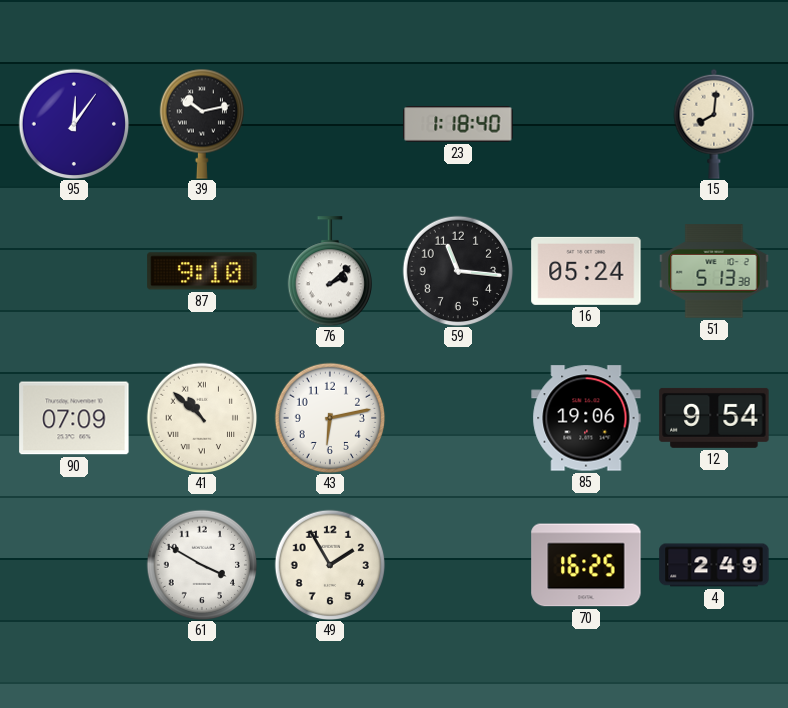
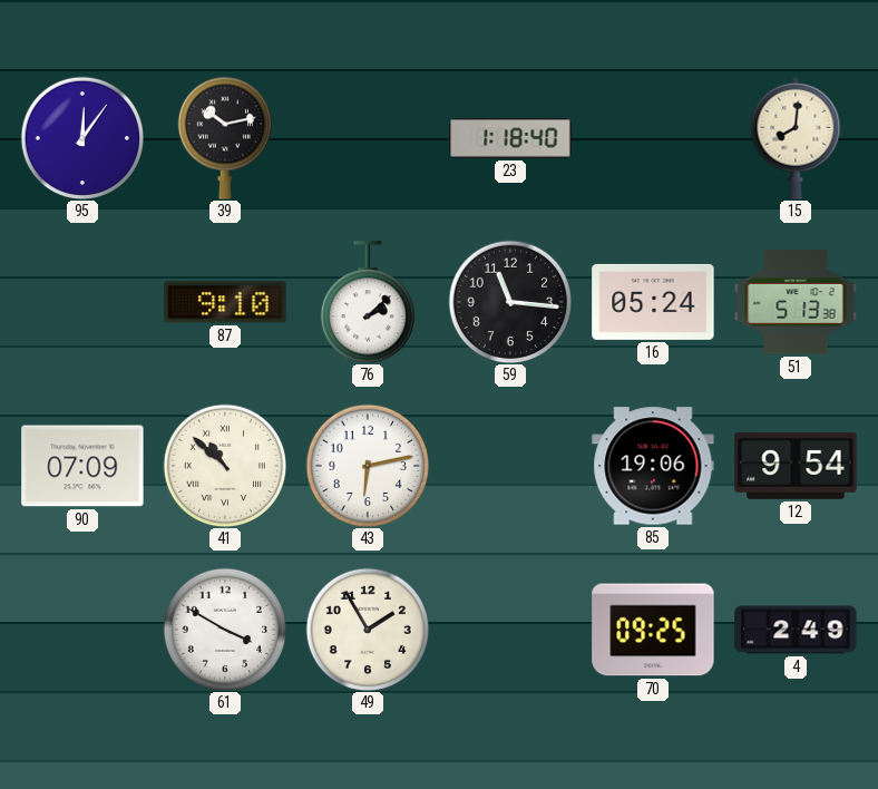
70: 16:25 -> 09:25 (653, 630)
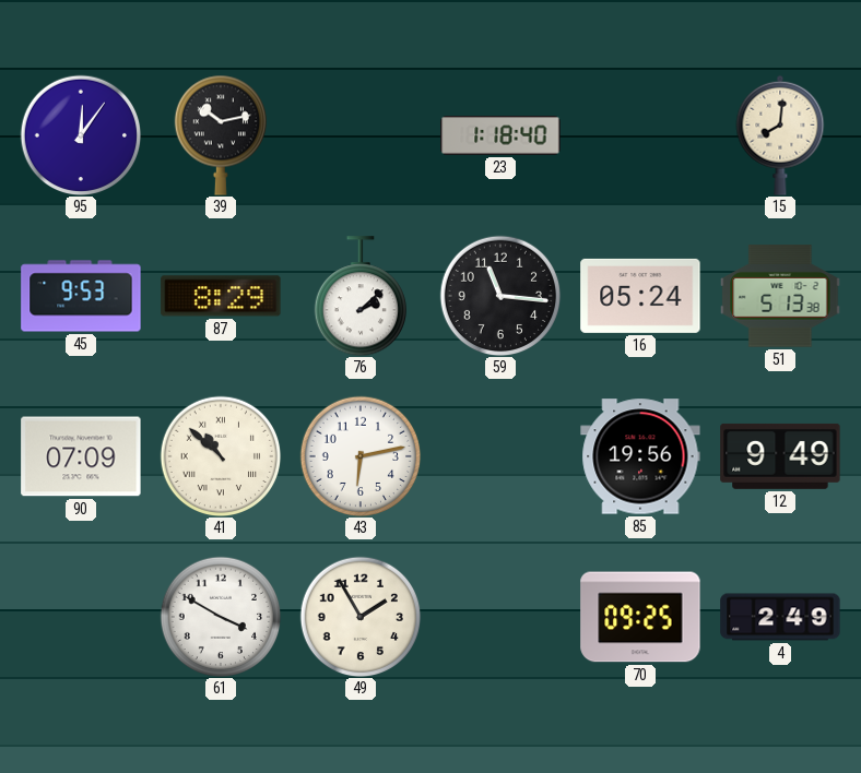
45: none -> 9:53 (81, 296)
87: 9:10 -> 8:29 (221, 296)
85: 19:06 -> 19:56 (640, 456)
12: 9:54 -> 9:49 (780, 456)
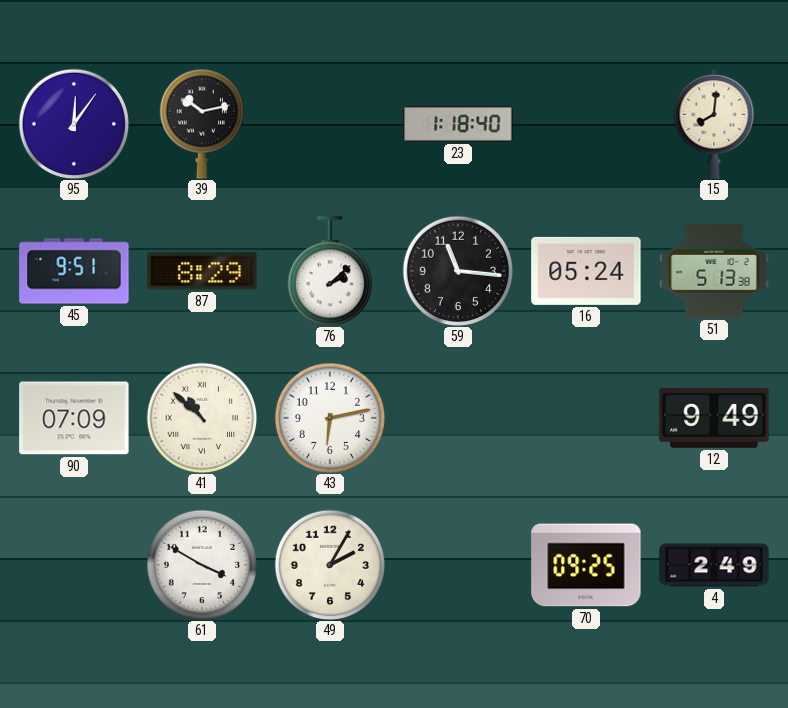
45: 9:53 -> 9:51 (74, 271)
85: 19:56 -> none (640, 456)
49: 1:55 -> 2:05 (330, 565)
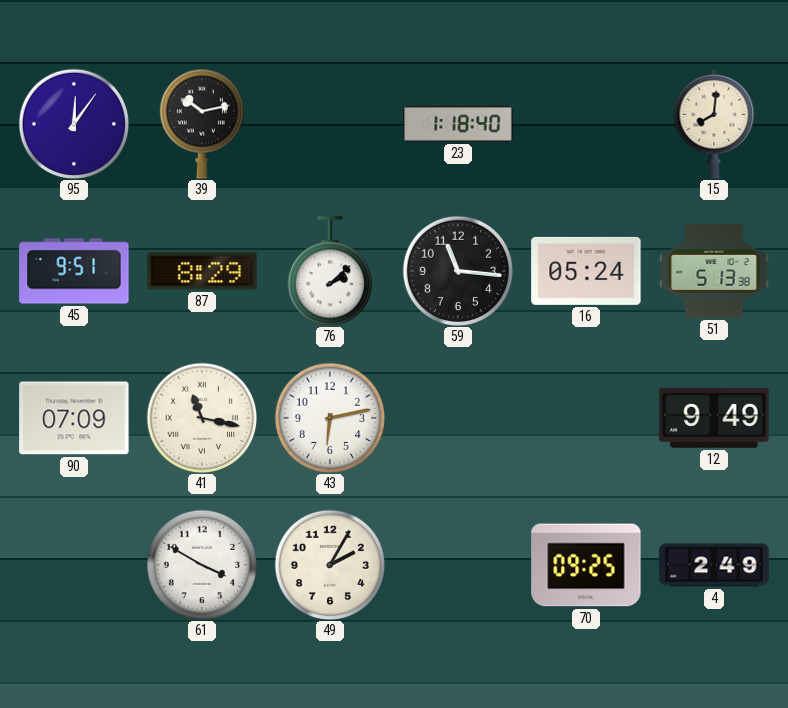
41: 10:52 -> 11:17 (202, 418)
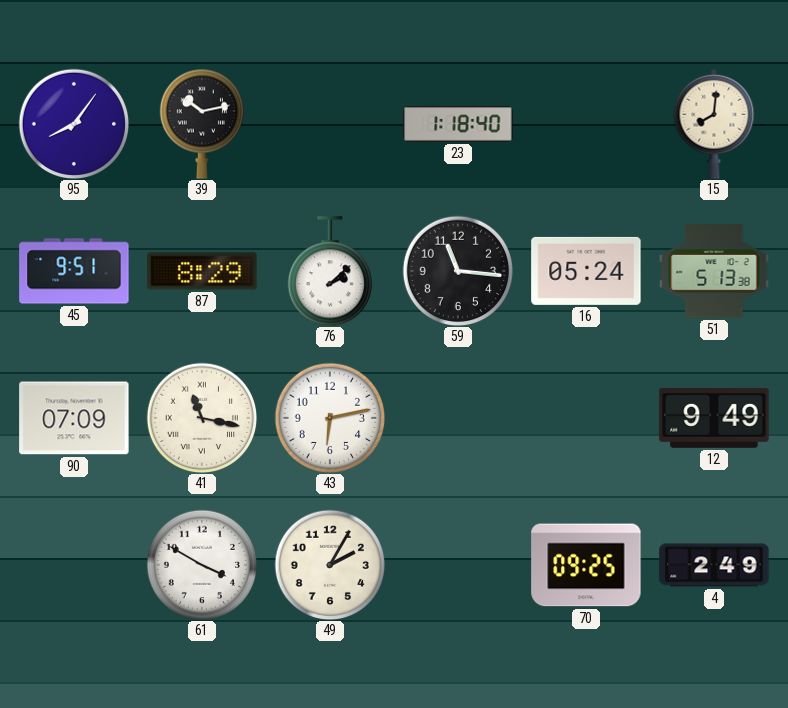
95: 12:06 -> 8:06 (74, 124)
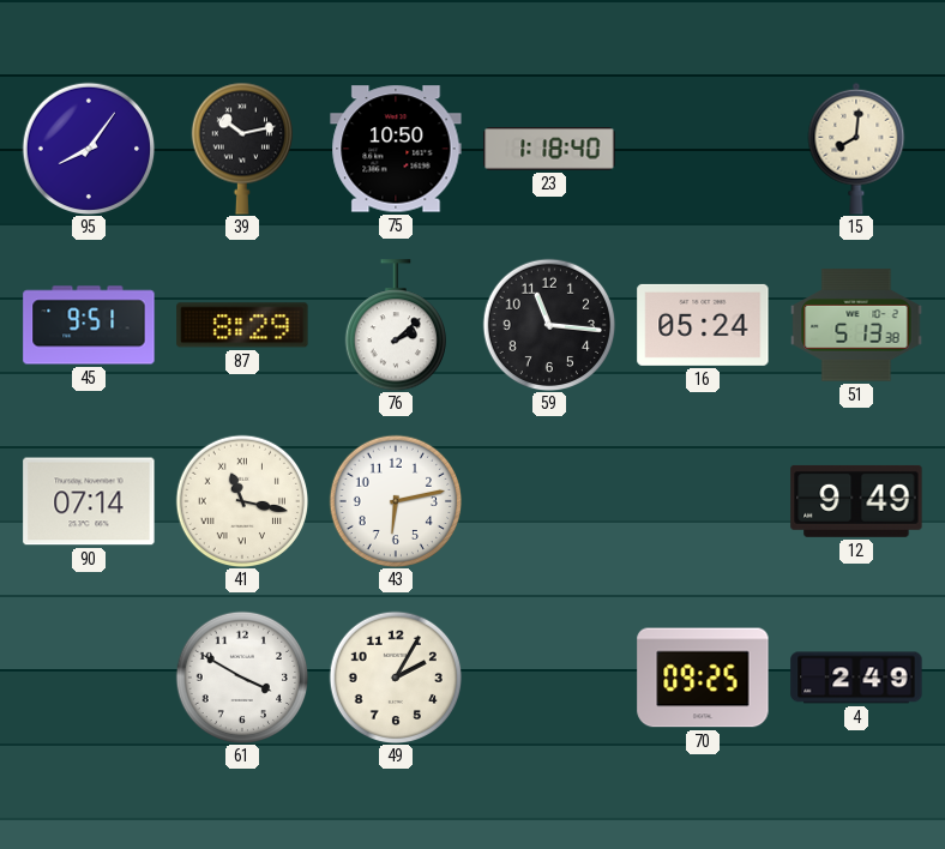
75: none -> 10:50 (396, 149)
90: 07:09 -> 07:14 (89, 501)
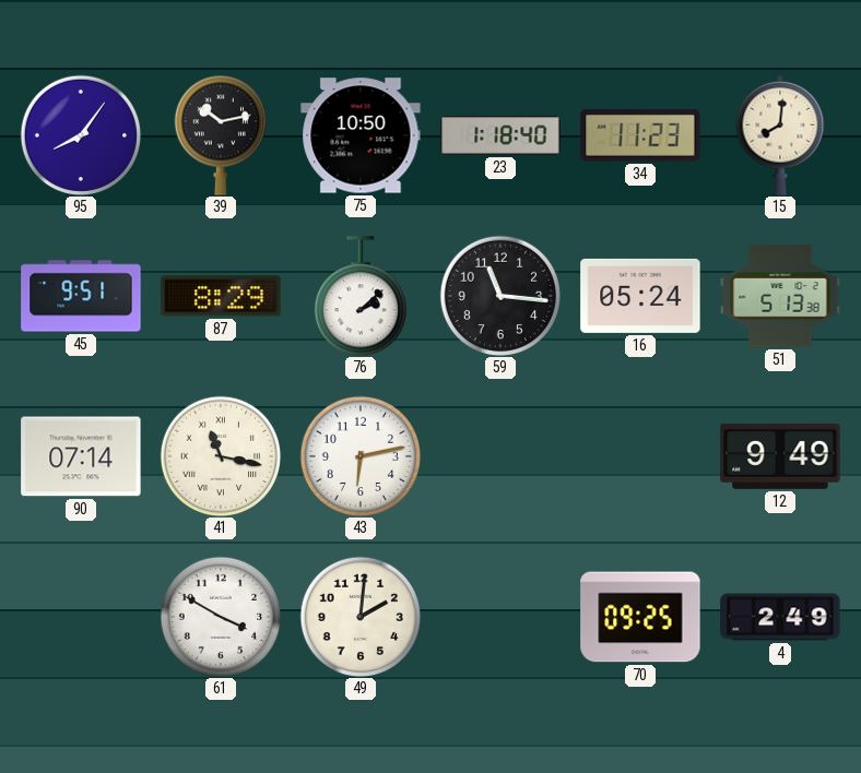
34: none -> 11:23 (640, 136)
49: 2:05 -> 2:01 (361, 617)
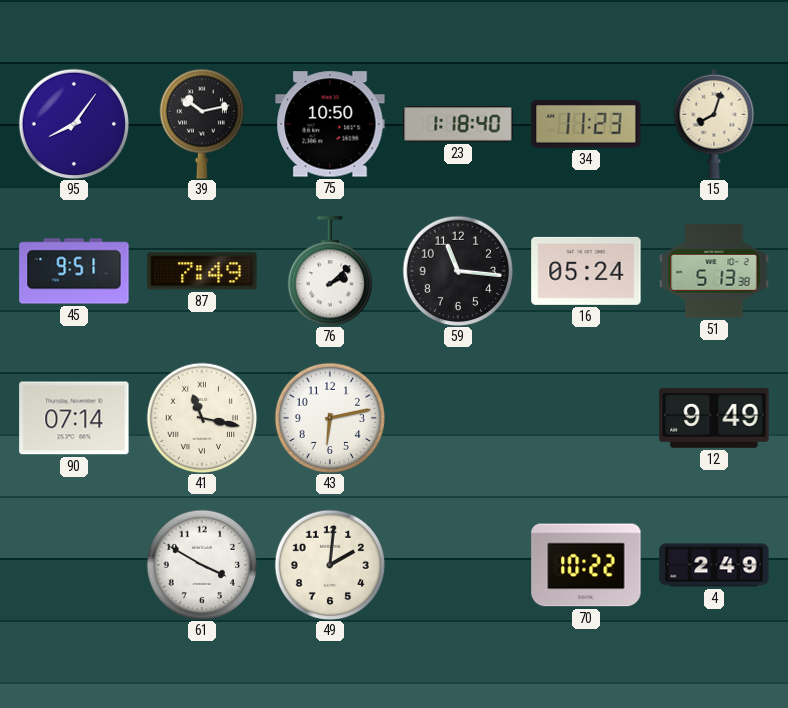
15: 8:01 -> 8:03 (714, 124)
87: 8:29 -> 7:49 (202, 271)
70: 09:25 -> 10:22 (586, 565)
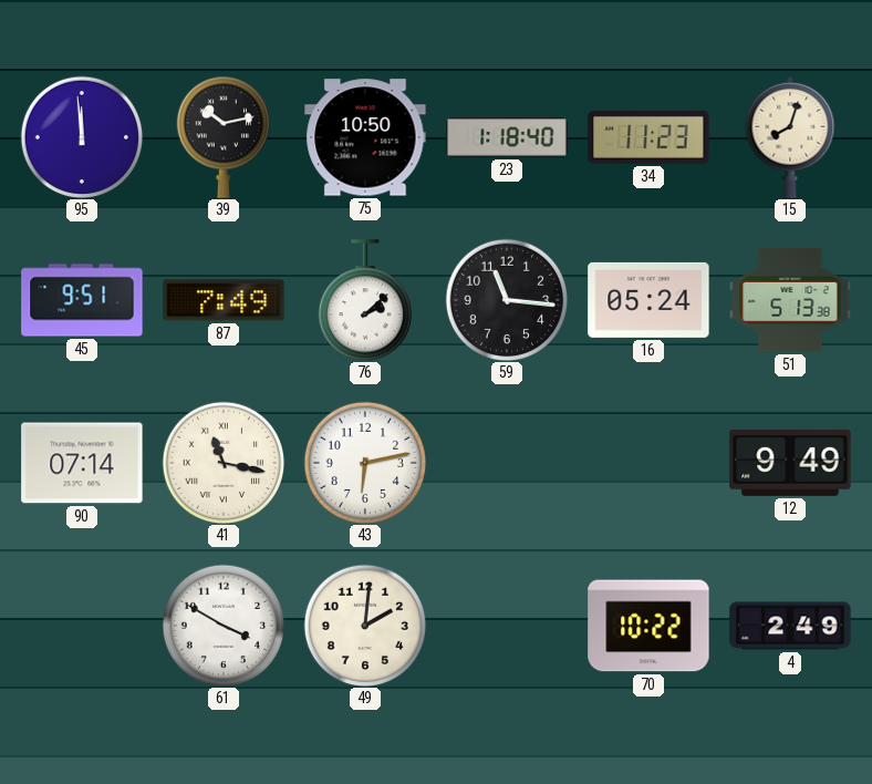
95: 8:06 -> 11:59 (82, 137)
